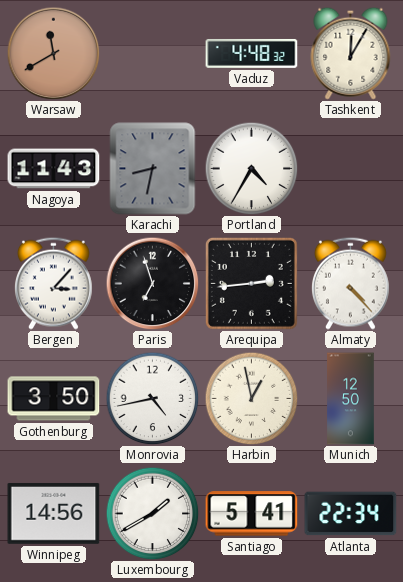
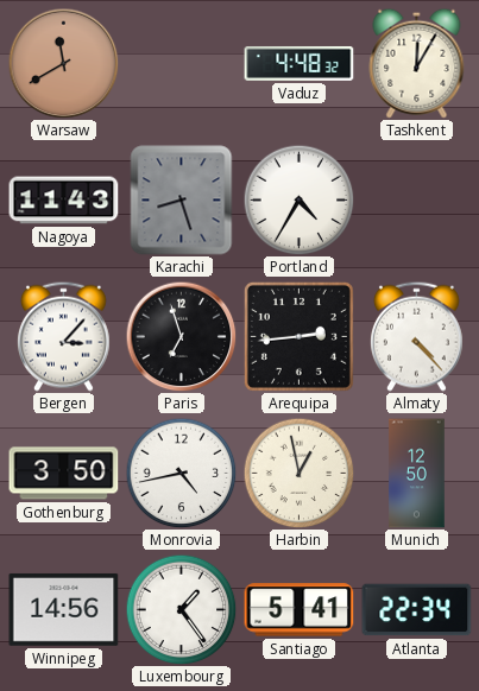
Karachi: 8:32 -> 8:27 (182, 201)
Luxembourg: 1:40 -> 1:24 (181, 609)
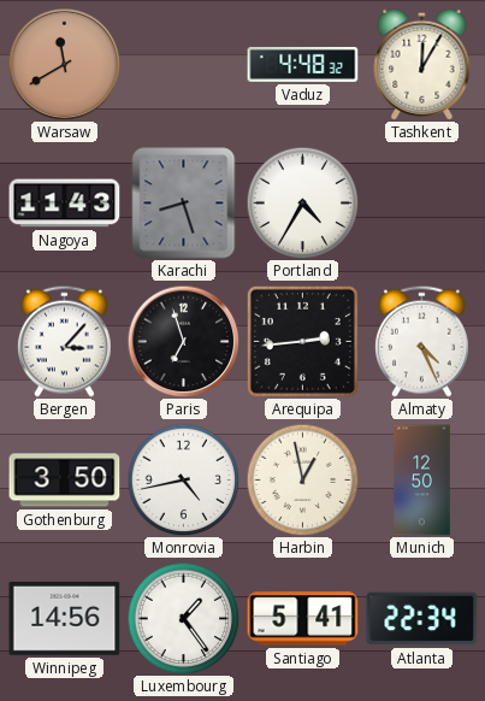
Almaty: 4:23 -> 4:26 (421, 341)
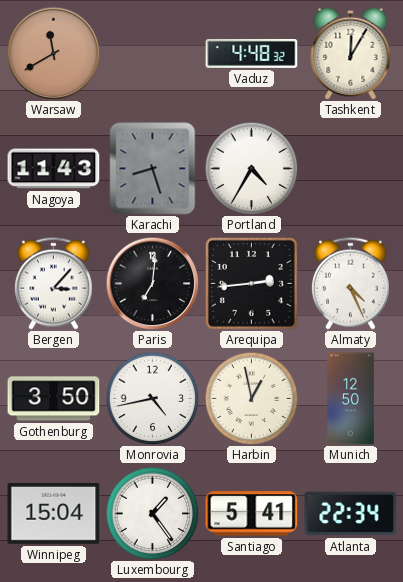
Paris: 6:57 -> 7:01 (152, 283)
Winnipeg: 14:56 -> 15:04 (54, 514)
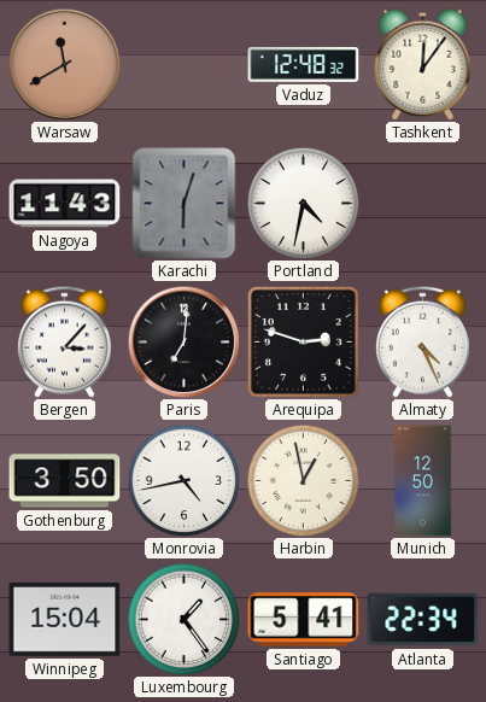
Vaduz: 4:48 -> 12:48 (304, 64)
Tashkent: 12:05 -> 12:06 (423, 64)
Karachi: 8:27 -> 6:03 (185, 204)
Portland: 4:35 -> 4:32 (303, 203)
Arequipa: 2:44 -> 2:48 (303, 341)
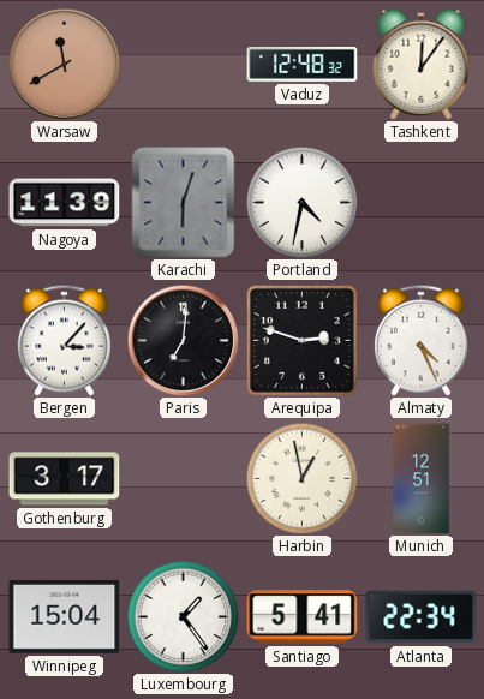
Nagoya: 11:43 -> 11:39 (65, 203)
Gothenburg: 3:50 -> 3:17 (65, 479)
Monrovia: 4:43 -> none (183, 480)
Munich: 12:50 -> 12:51 (422, 479)
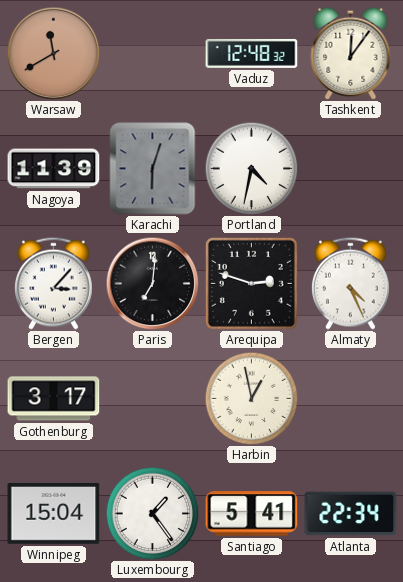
Munich: 12:51 -> none (422, 479)
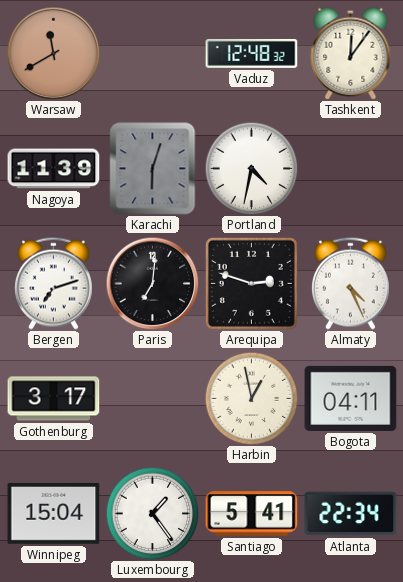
Bergen: 3:07 -> 7:12 (53, 283)
Bogota: none -> 04:11 (351, 398)
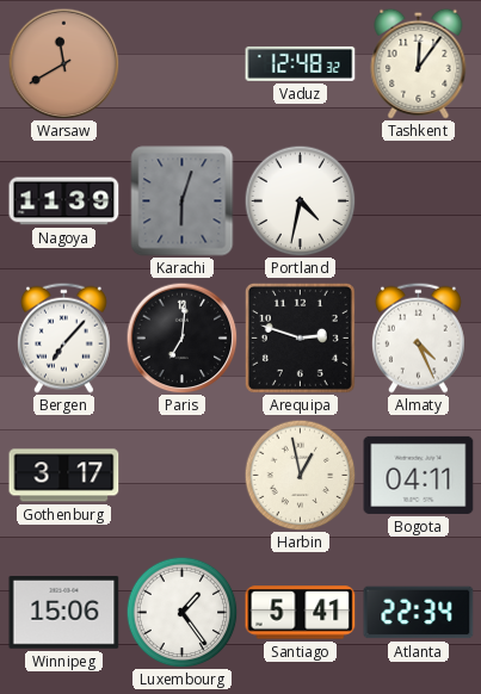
Bergen: 7:12 -> 7:07 (63, 337)
Winnipeg: 15:04 -> 15:06 (64, 613)
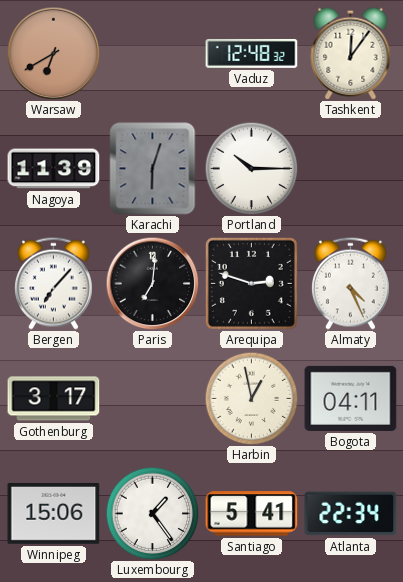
Warsaw: 11:40 -> 6:40 (53, 53)
Portland: 4:32 -> 10:15 (251, 168)
